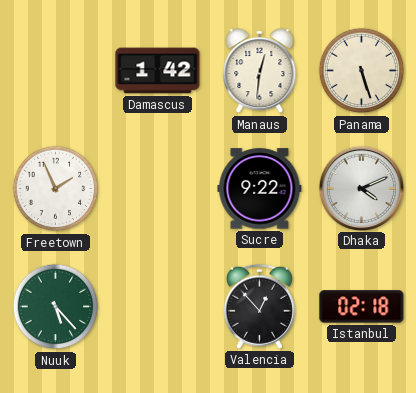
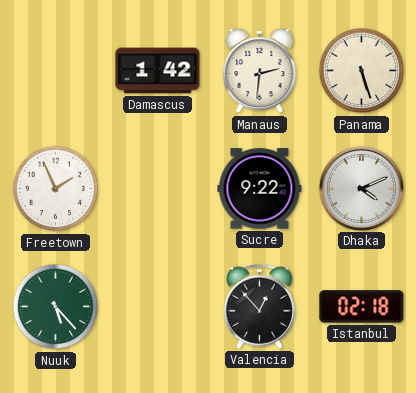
Manaus: 12:31 -> 2:31 (260, 71)
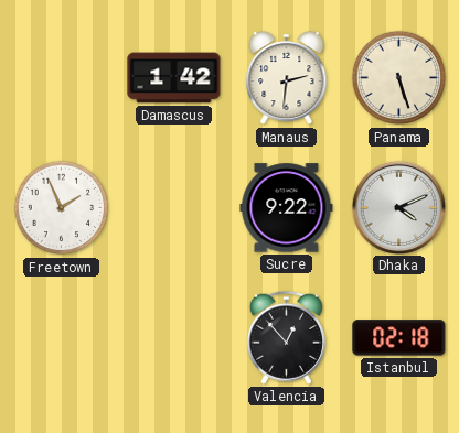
Nuuk: 5:23 -> none (56, 307)
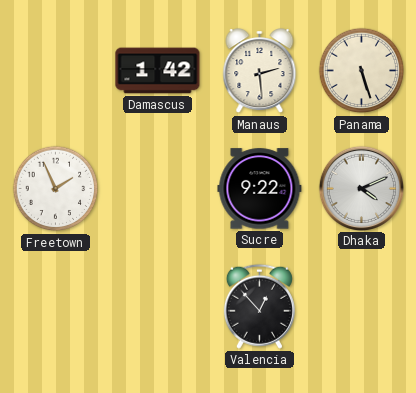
Manaus: 2:31 -> 2:29 (260, 71)
Istanbul: 02:18 -> none (399, 338)
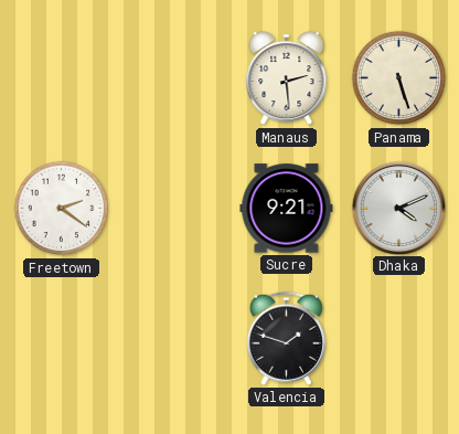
Damascus: 1:42 -> none (158, 71)
Freetown: 1:56 -> 2:21 (62, 209)
Sucre: 9:22 -> 9:21 (287, 209)
Valencia: 12:53 -> 1:48 (286, 338)
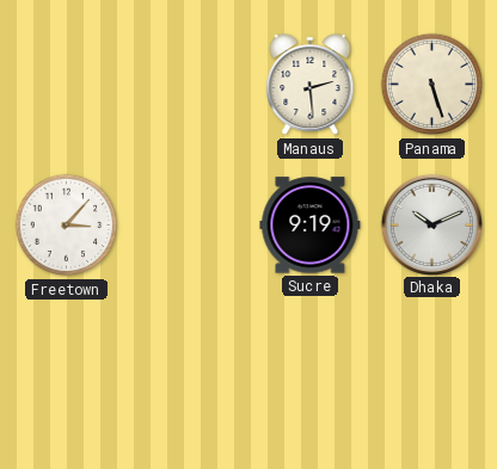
Freetown: 2:21 -> 3:07 (67, 226)
Sucre: 9:21 -> 9:19 (311, 226)
Dhaka: 4:11 -> 10:11 (431, 224)
Valencia: 1:48 -> none (286, 338)
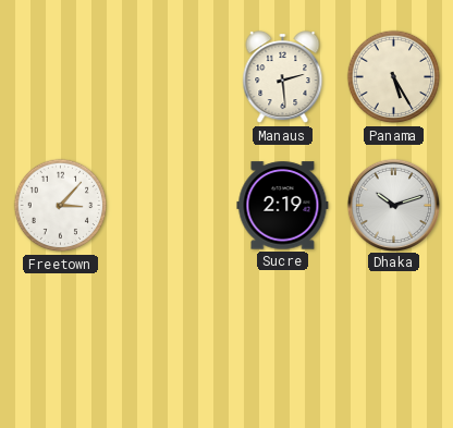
Panama: 5:27 -> 5:25 (394, 77)
Sucre: 9:19 -> 2:19 (283, 206)
Dhaka: 10:11 -> 10:12 (393, 205)
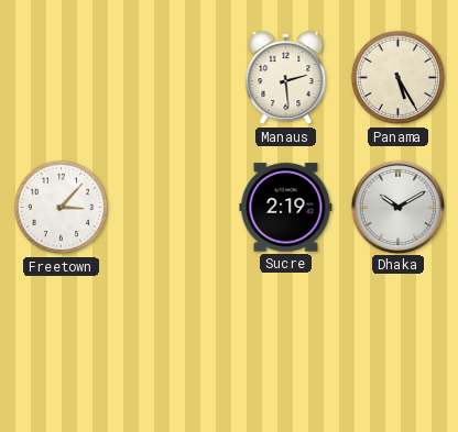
Dhaka: 10:12 -> 10:10 (397, 207)
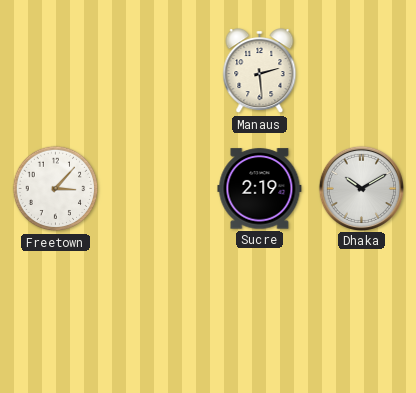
Panama: 5:25 -> none (399, 78)
